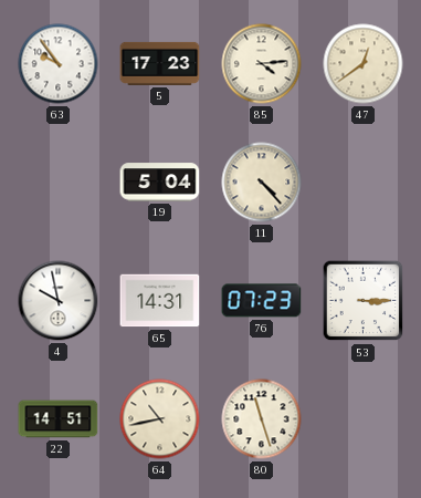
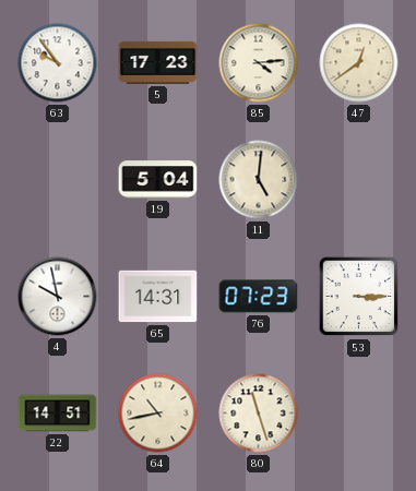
11: 4:23 -> 5:01 (259, 180)
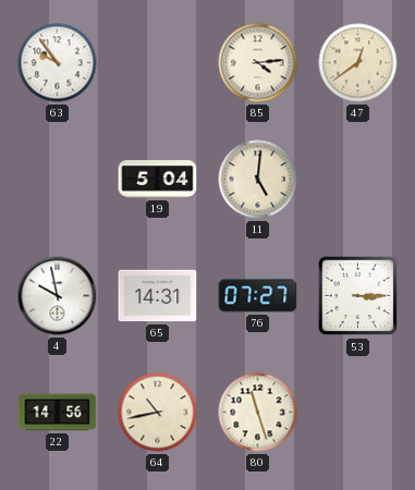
5: 17:23 -> none (158, 62)
76: 07:23 -> 07:27 (258, 296)
22: 14:51 -> 14:56 (58, 413)
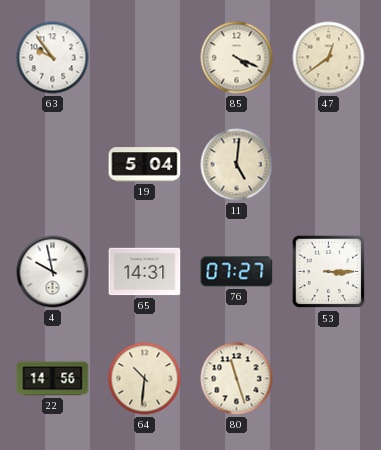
85: 4:14 -> 4:19 (237, 58)
64: 10:43 -> 10:31 (145, 379)
